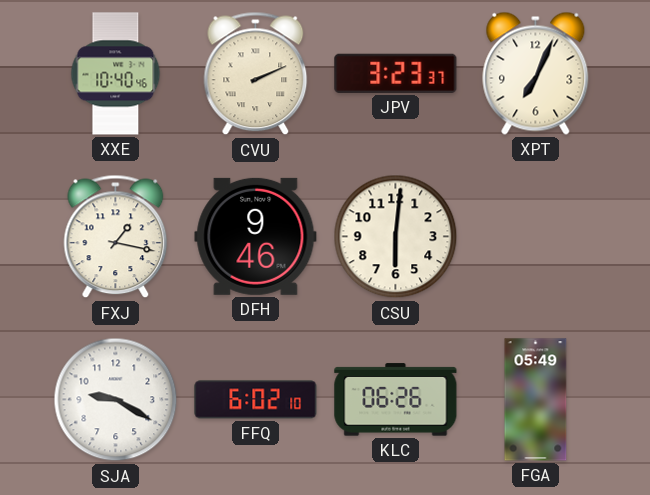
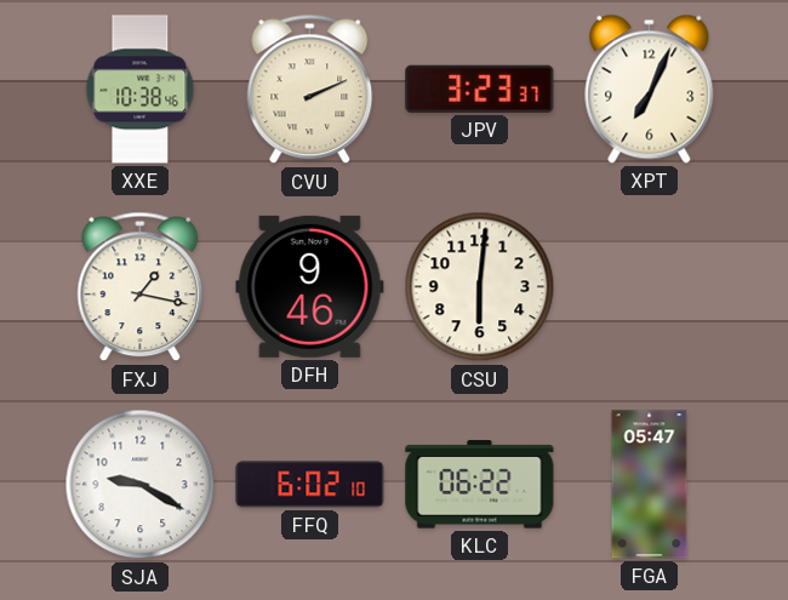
XXE: 10:40 -> 10:38 (141, 90)
KLC: 06:26 -> 06:22 (480, 485)
FGA: 05:49 -> 05:47 (650, 485)
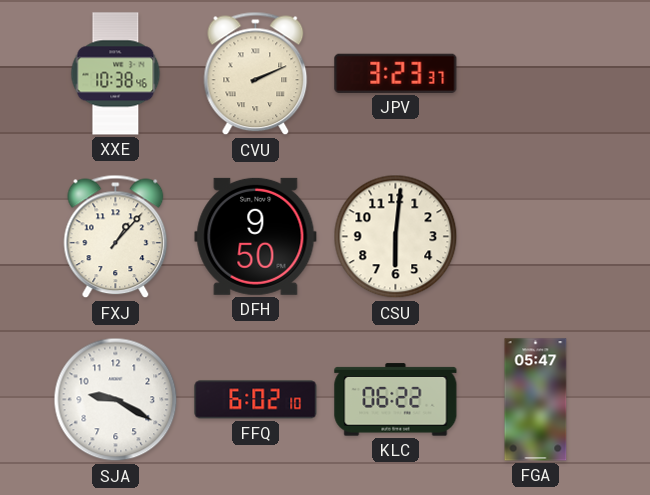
XPT: 7:04 -> none (650, 88)
FXJ: 1:17 -> 1:07 (116, 237)
DFH: 9:46 -> 9:50 (256, 236)
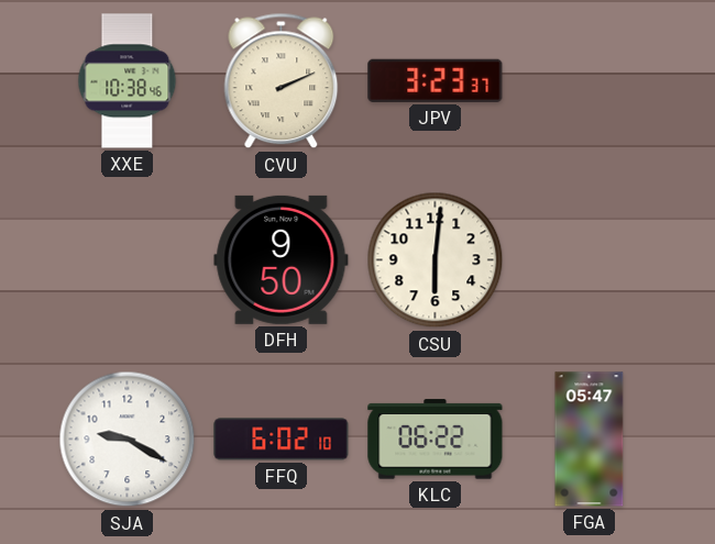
FXJ: 1:07 -> none (116, 237)
